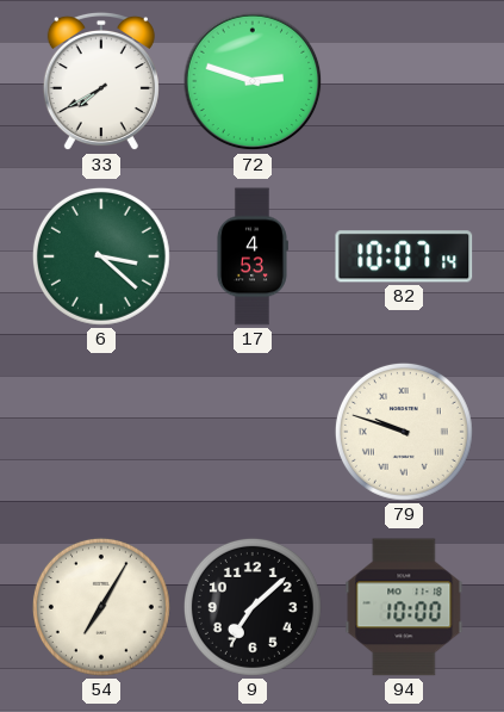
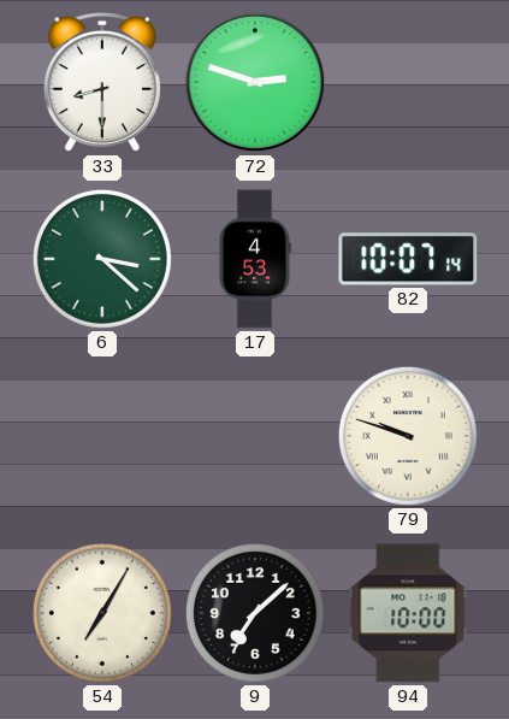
33: 7:40 -> 8:30 (102, 82)
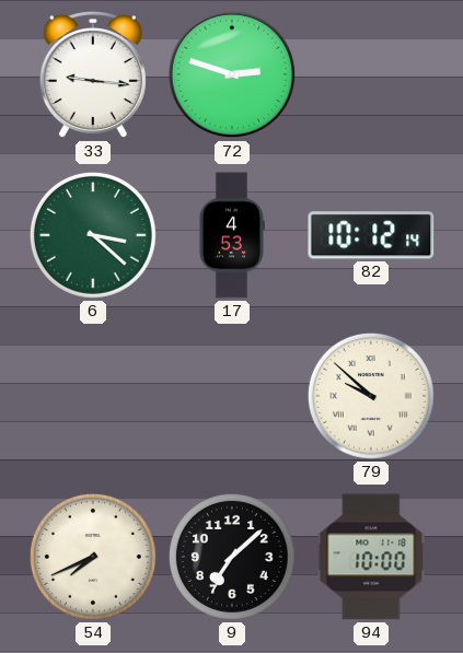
33: 8:30 -> 9:16 (93, 74)
82: 10:07 -> 10:12 (371, 235)
79: 9:48 -> 9:52 (371, 396)
54: 7:05 -> 7:41 (93, 557)
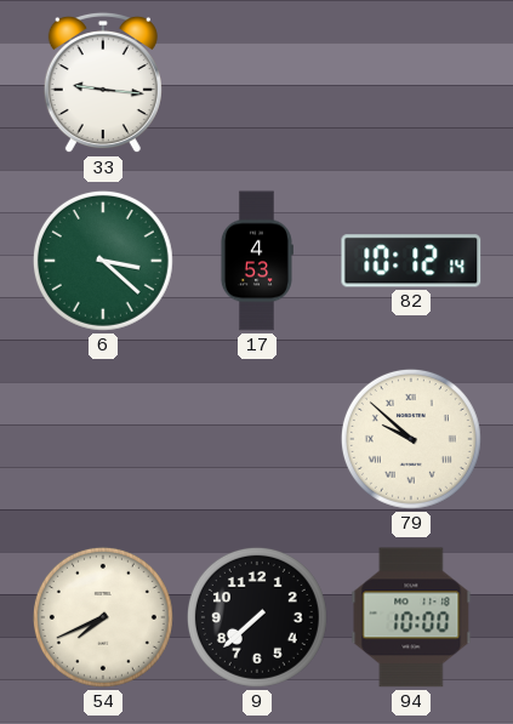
72: 2:48 -> none (232, 74)
9: 7:08 -> 7:38 (257, 617)
